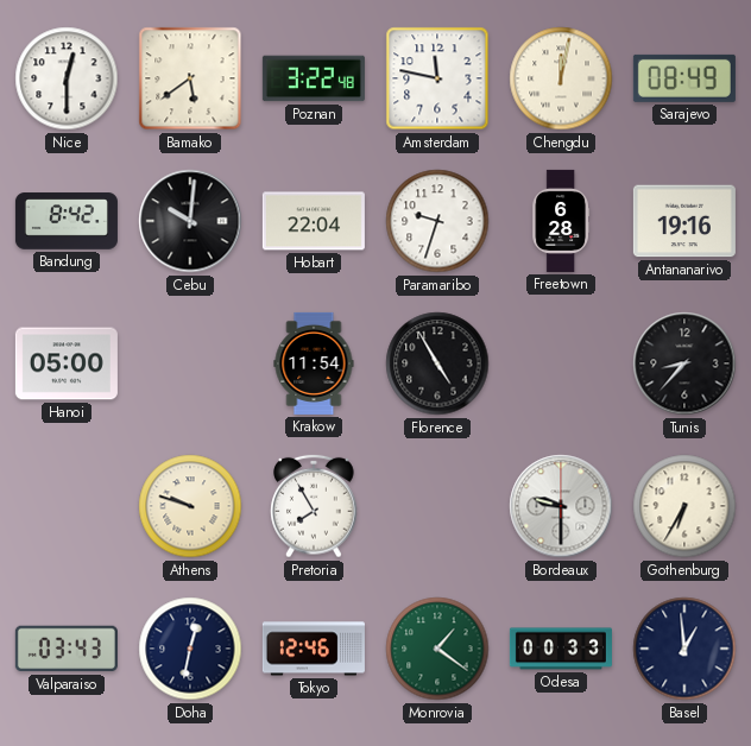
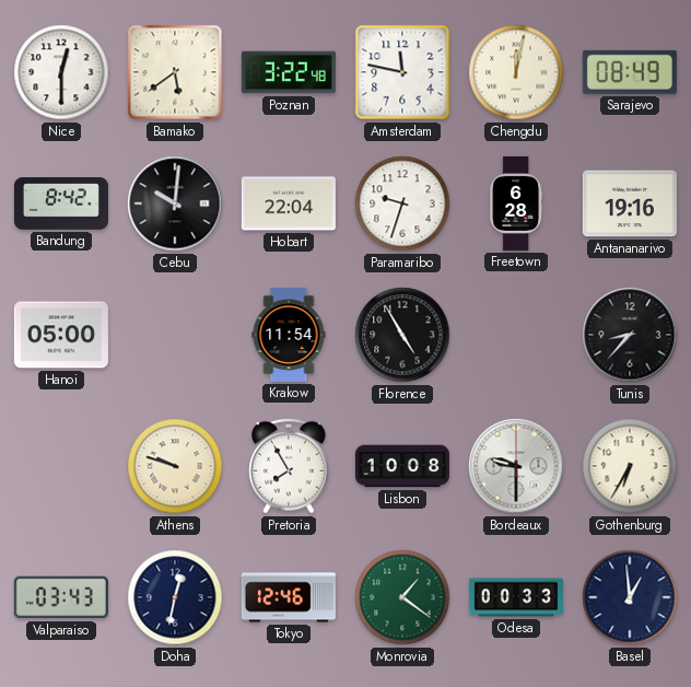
Lisbon: none -> 10:08 (402, 466)
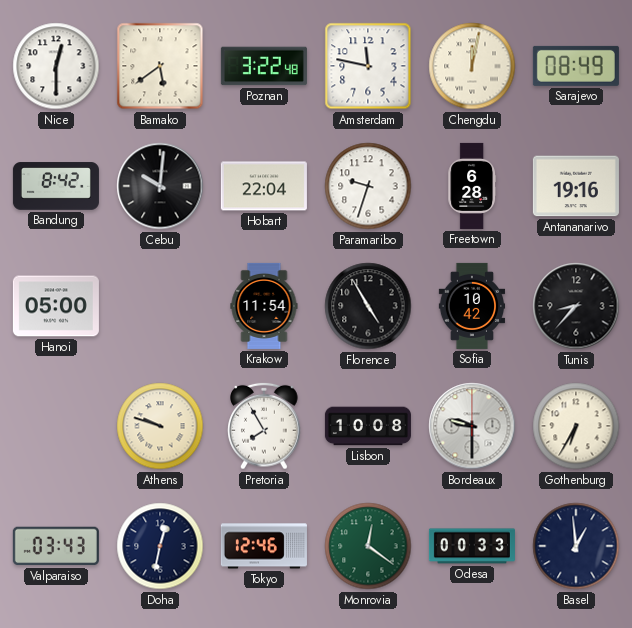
Sofia: none -> 10:42 (472, 306)
Monrovia: 1:21 -> 12:21 (368, 546)
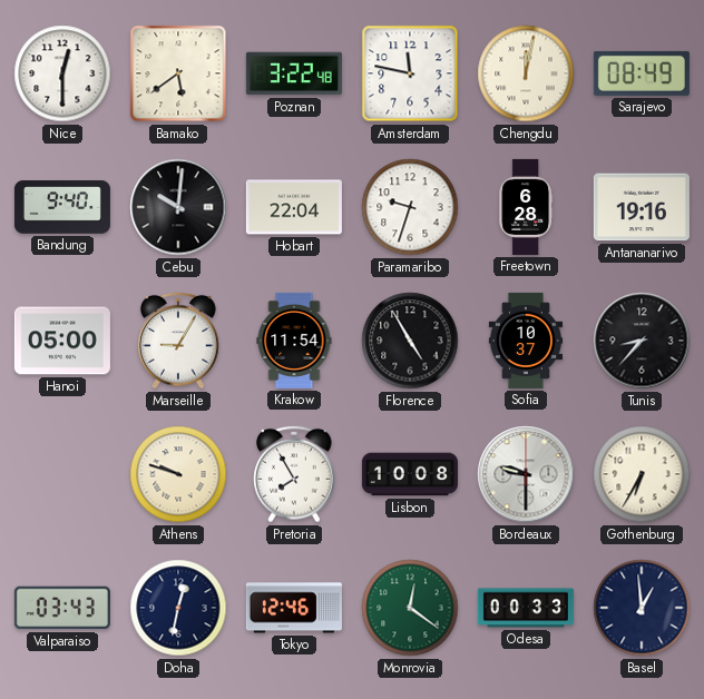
Bandung: 8:42 -> 9:40 (62, 207)
Marseille: none -> 9:05 (178, 341)
Sofia: 10:42 -> 10:37 (526, 341)
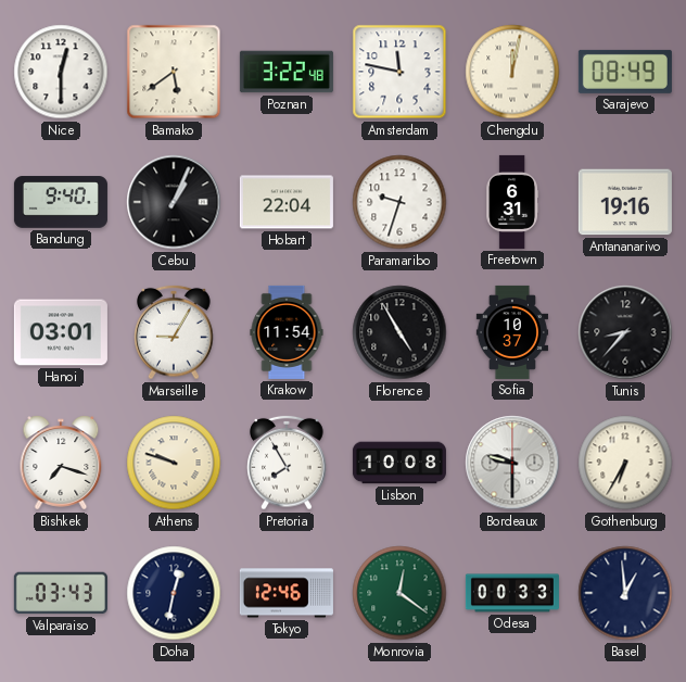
Cebu: 10:01 -> 1:04 (174, 202)
Freetown: 6:28 -> 6:31 (512, 202)
Hanoi: 05:00 -> 03:01 (61, 332)
Bishkek: none -> 7:18 (61, 463)
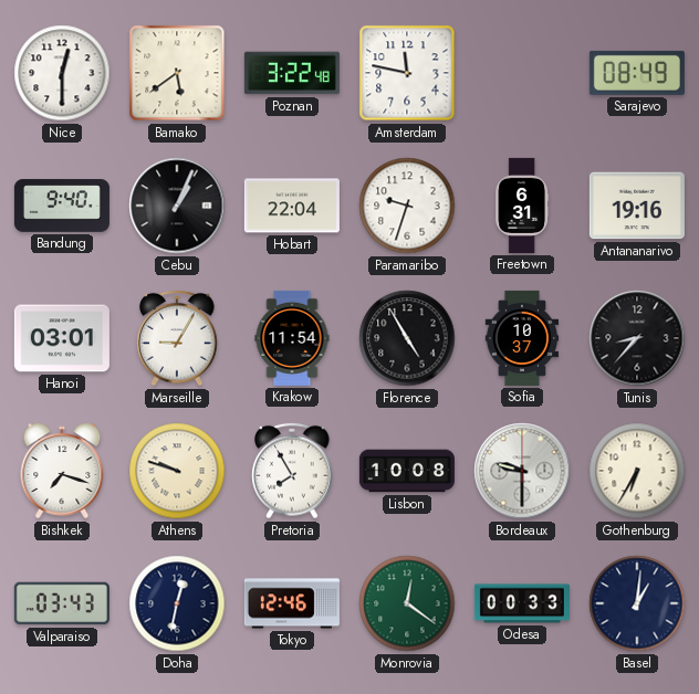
Chengdu: 12:02 -> none (512, 72)
Basel: 12:59 -> 1:01 (637, 603)
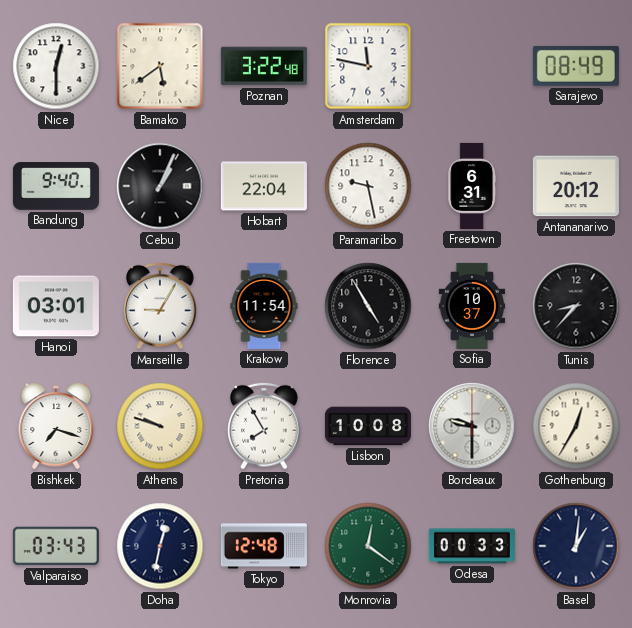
Paramaribo: 9:33 -> 9:28 (368, 186)
Antananarivo: 19:16 -> 20:12 (576, 186)
Gothenburg: 6:35 -> 12:35 (576, 426)
Tokyo: 12:46 -> 12:48 (264, 546)
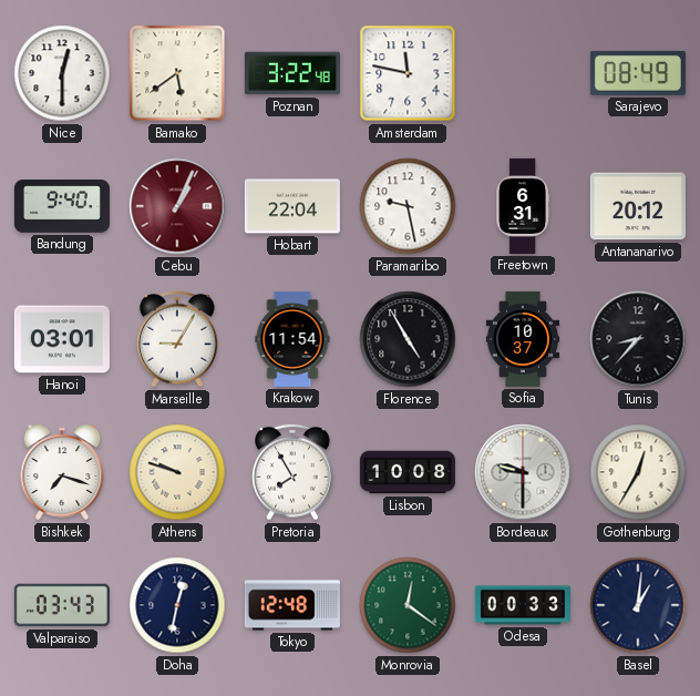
Cebu dial: black -> burgundy (177, 206)
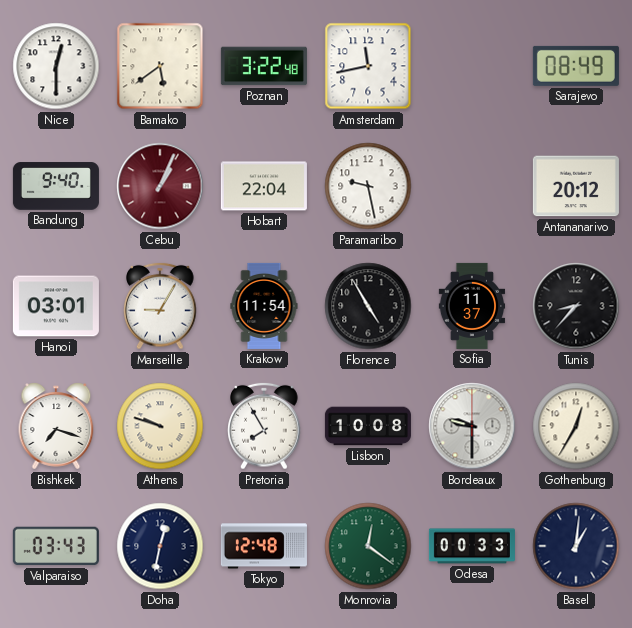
Amsterdam: 11:47 -> 11:43 (368, 66)
Freetown: 6:31 -> none (523, 206)
Sofia: 10:37 -> 11:37 (472, 306)
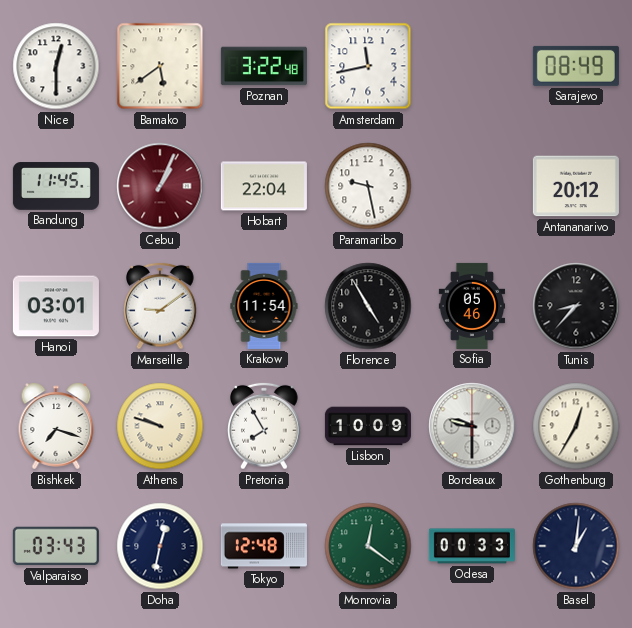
Bandung: 9:40 -> 11:45 (56, 186)
Marseille: 9:05 -> 9:09 (160, 306)
Sofia: 11:37 -> 05:46 (472, 306)
Lisbon: 10:08 -> 10:09 (368, 426)
